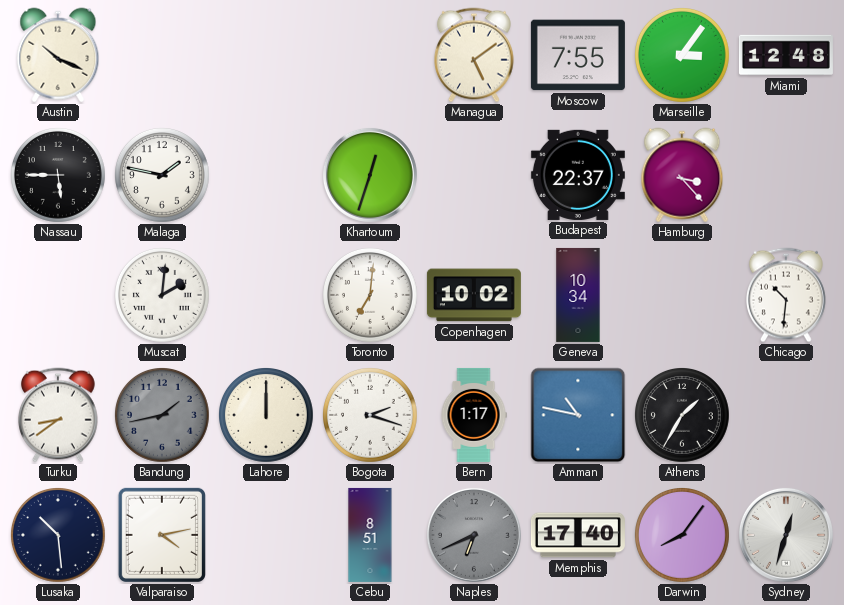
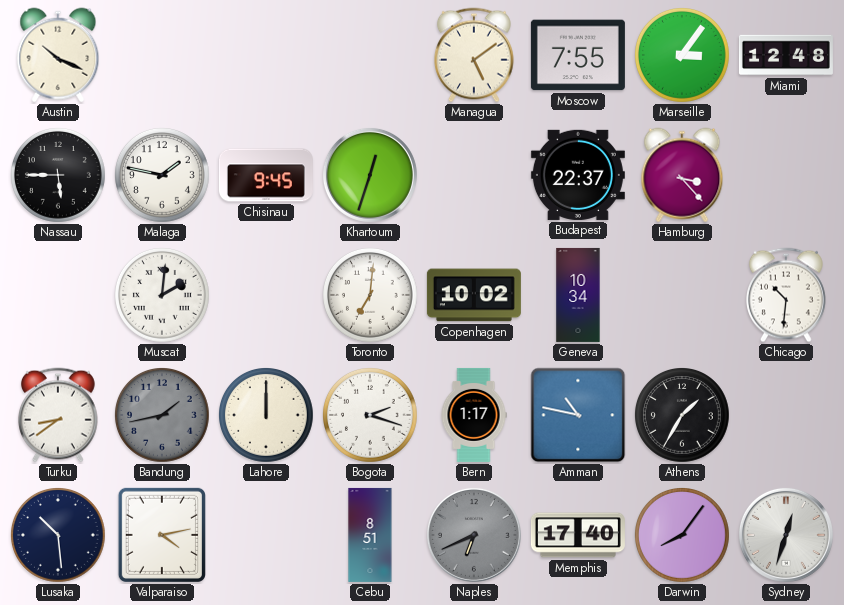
Chisinau: none -> 9:45 (266, 175)
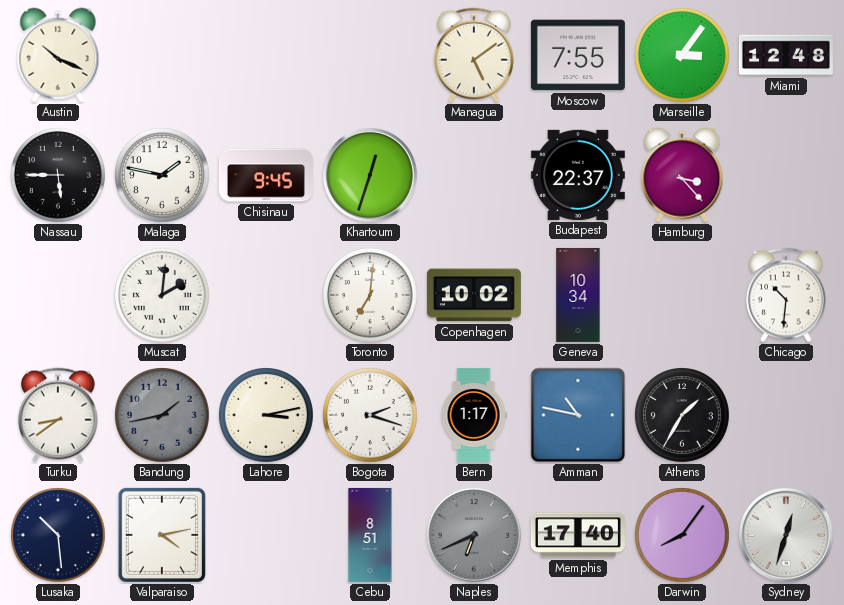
Lahore: 12:00 -> 3:13 (267, 416)
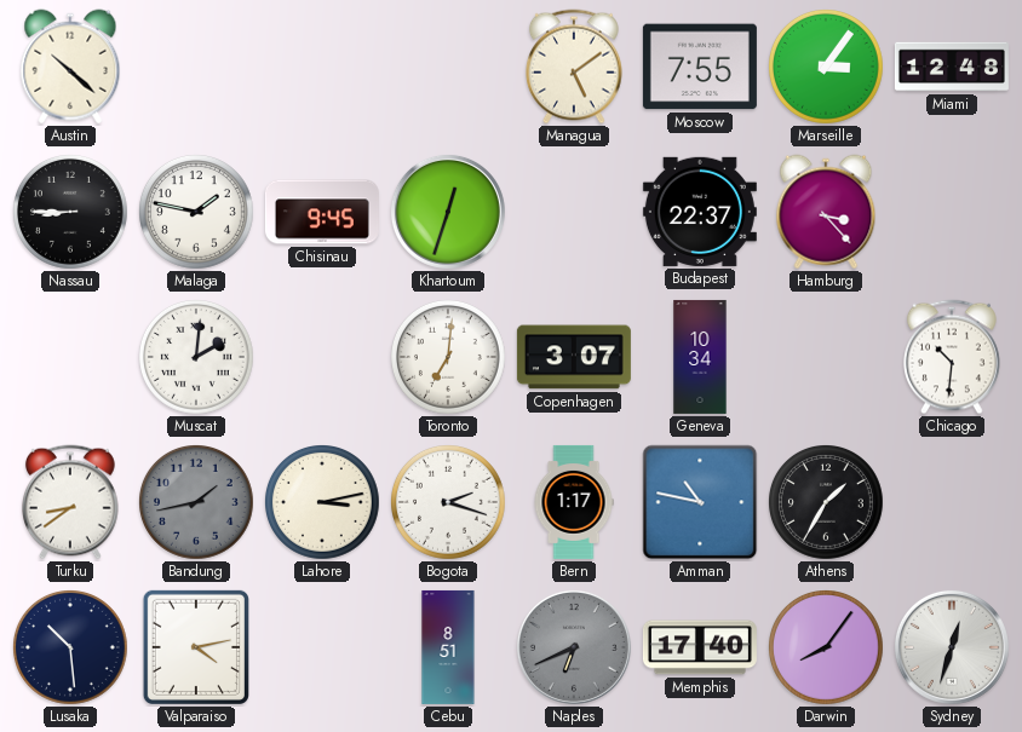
Austin: 10:19 -> 10:22 (70, 67)
Nassau: 5:45 -> 8:45 (71, 213)
Copenhagen: 10:02 -> 3:07 (574, 357)
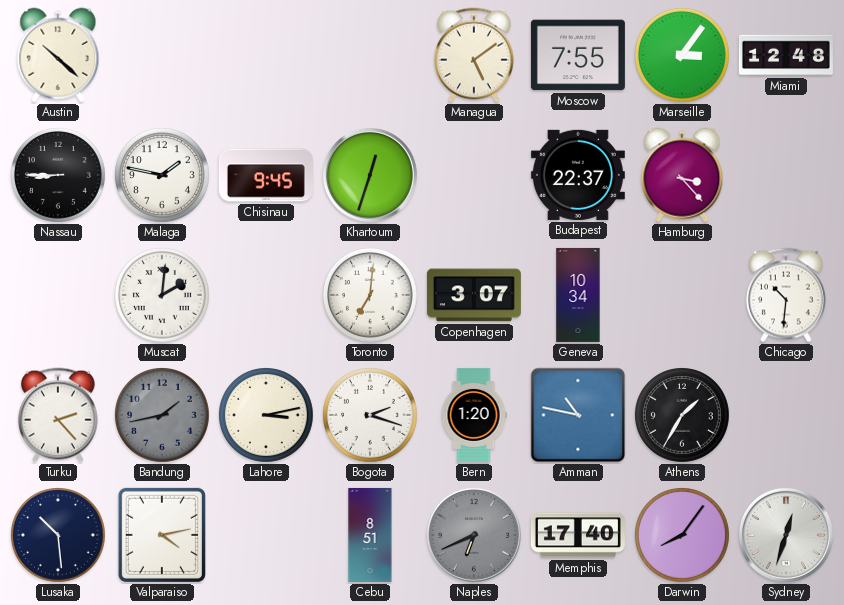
Turku: 8:39 -> 2:23 (59, 415)
Bern: 1:17 -> 1:20 (474, 415)
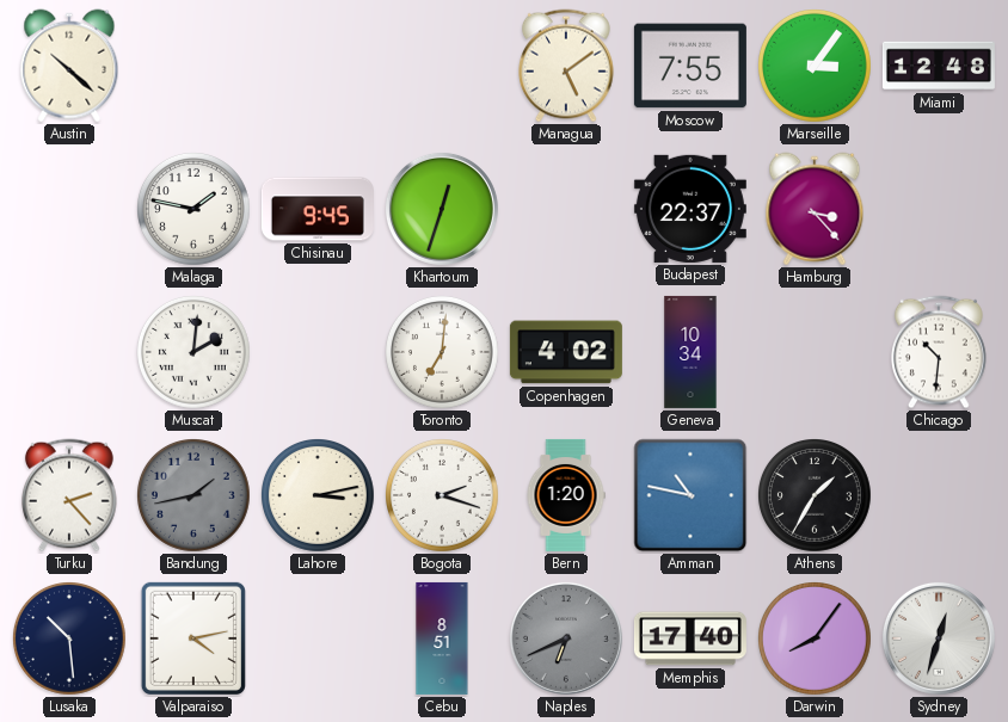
Nassau: 8:45 -> none (59, 176)
Copenhagen: 3:07 -> 4:02 (566, 352)
